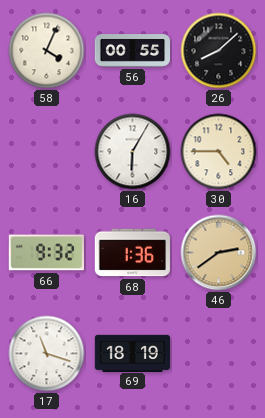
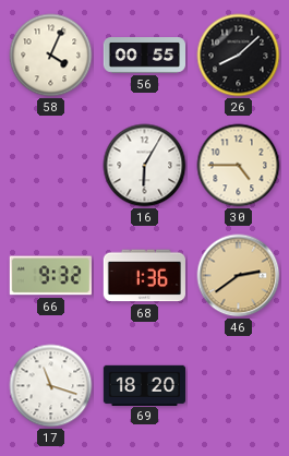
69: 18:19 -> 18:20 (144, 385)
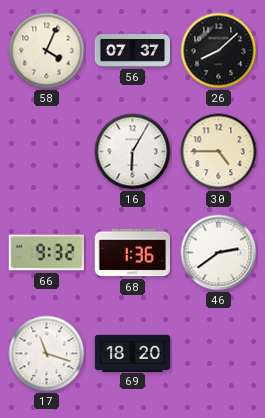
56: 00:55 -> 07:37 (132, 51)
46 dial: champagne -> white (219, 253)
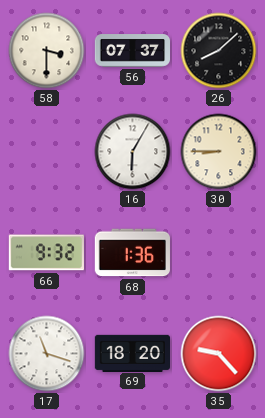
58: 4:04 -> 3:30 (47, 51)
30: 4:45 -> 8:45 (219, 152)
46: 2:39 -> none (219, 253)
35: none -> 9:23 (219, 354)
